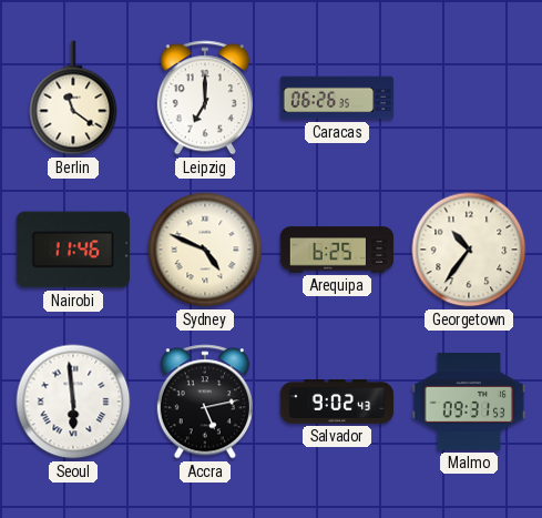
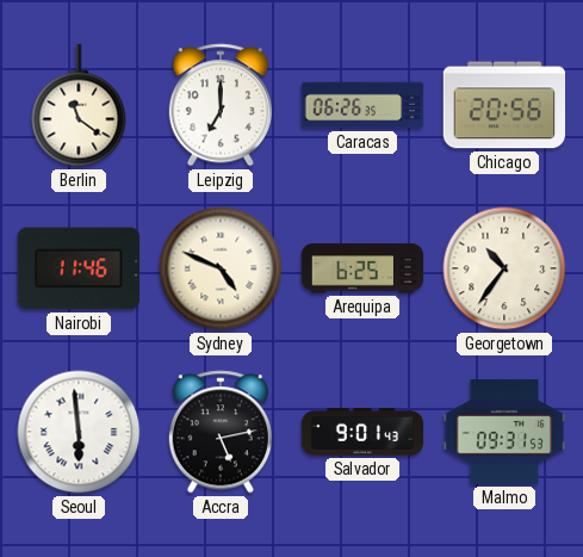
Chicago: none -> 20:56 (504, 105)
Salvador: 9:02 -> 9:01 (362, 432)
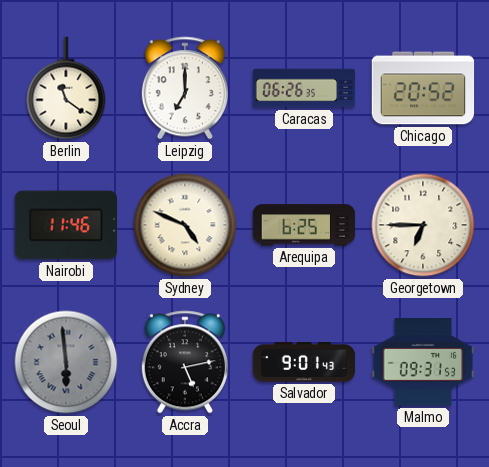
Chicago: 20:56 -> 20:52 (423, 88)
Georgetown: 10:36 -> 6:45 (423, 225)
Seoul dial: white -> grey (66, 362)
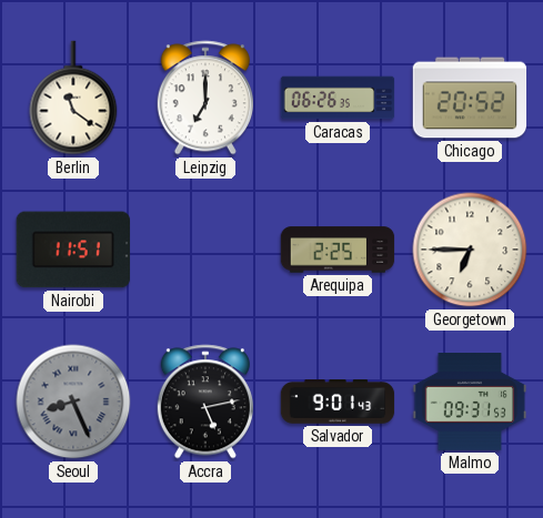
Nairobi: 11:46 -> 11:51 (72, 250)
Sydney: 4:49 -> none (185, 225)
Arequipa: 6:25 -> 2:25 (338, 250)
Seoul: 5:59 -> 8:26 (73, 402)
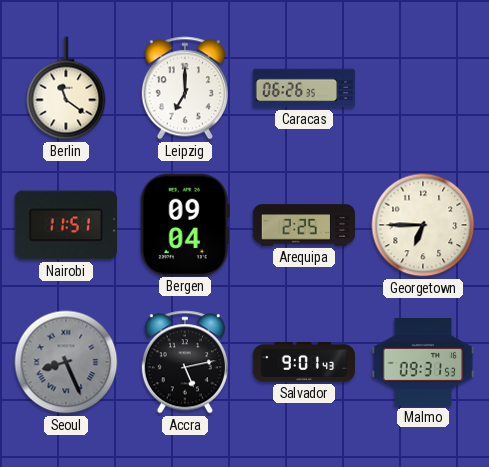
Chicago: 20:52 -> none (470, 98)
Bergen: none -> 09:04 (185, 224)
